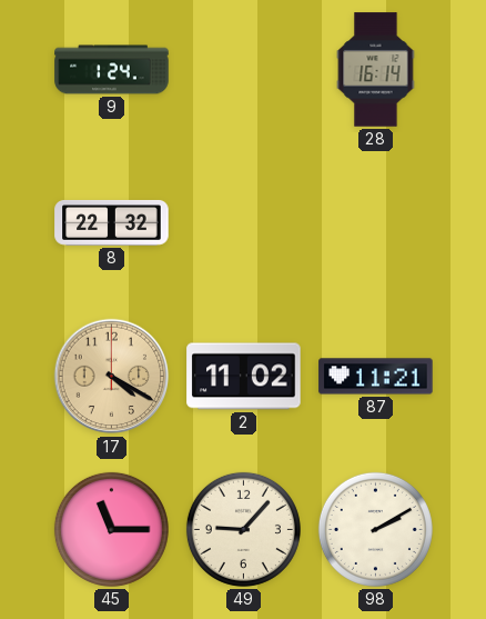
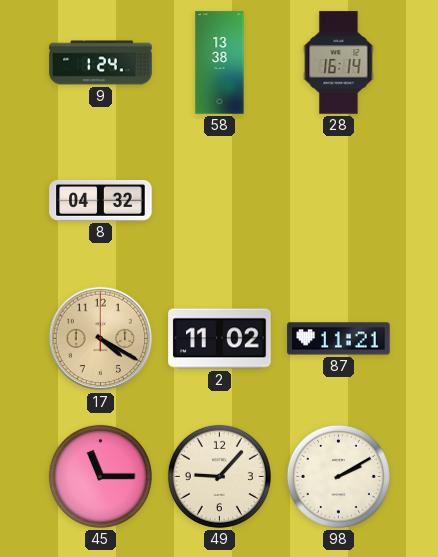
58: none -> 13:38 (220, 63)
8: 22:32 -> 04:32 (101, 200)
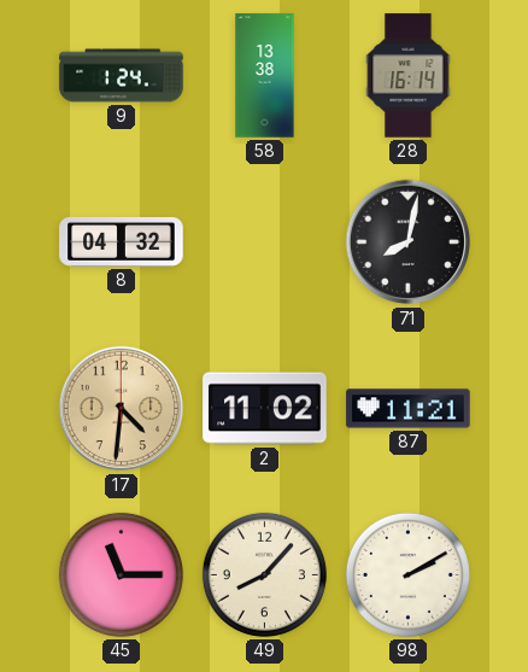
71: none -> 8:02 (409, 242)
17: 4:20 -> 4:31 (122, 409)
49: 9:07 -> 8:07 (264, 574)
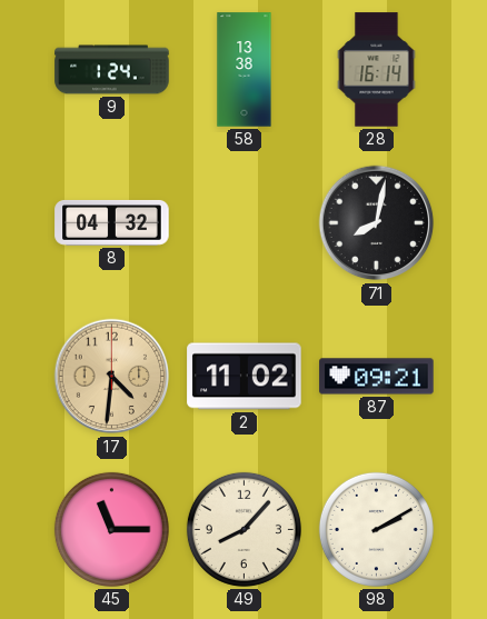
87: 11:21 -> 09:21 (377, 377)
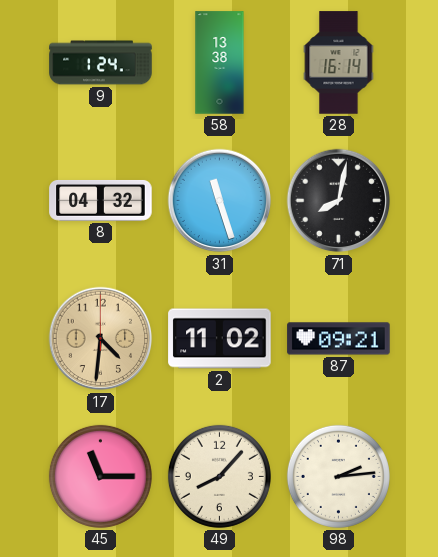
31: none -> 11:27 (220, 201)
98: 2:10 -> 2:14 (338, 476)
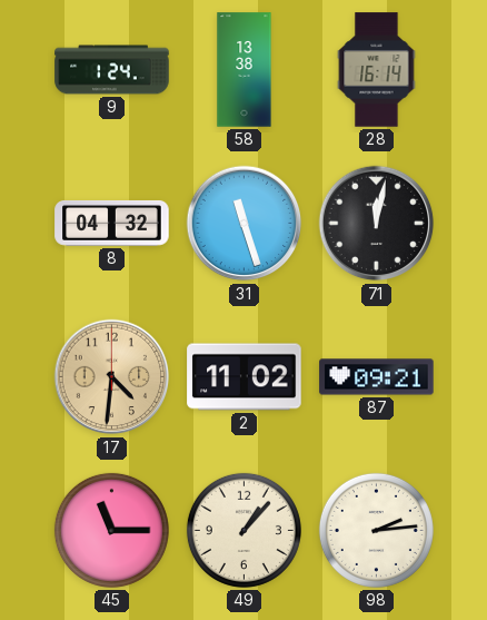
71: 8:02 -> 12:02 (377, 224)
49: 8:07 -> 1:07 (244, 530)
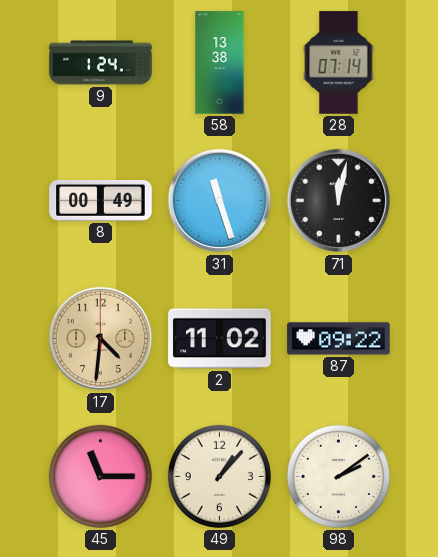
28: 16:14 -> 07:14 (339, 63)
8: 04:32 -> 00:49 (101, 200)
87: 09:21 -> 09:22 (339, 339)
98: 2:14 -> 2:09 (338, 476)
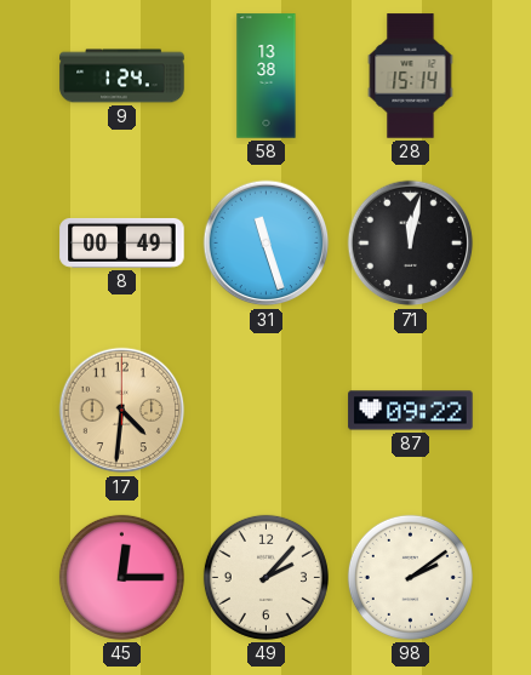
28: 07:14 -> 15:14 (411, 76)
2: 11:02 -> none (220, 339)
45: 11:15 -> 12:15 (121, 577)
49: 1:07 -> 2:07 (265, 577)
